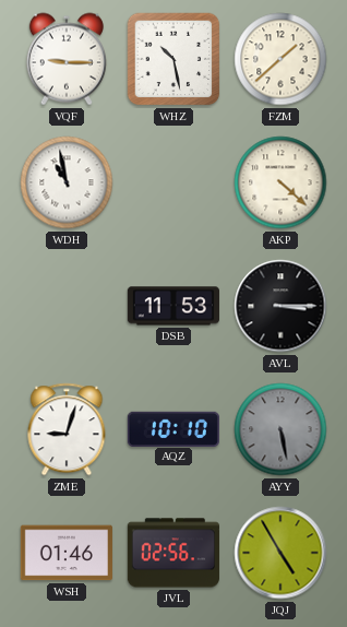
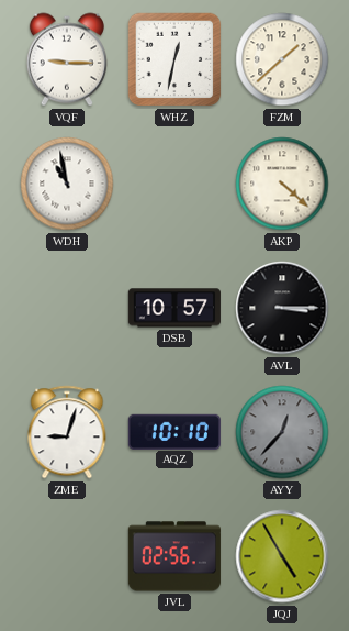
WHZ: 10:28 -> 12:32 (174, 59)
DSB: 11:53 -> 10:57 (174, 308)
AYY: 5:28 -> 12:37 (282, 432)
WSH: 01:46 -> none (67, 553)
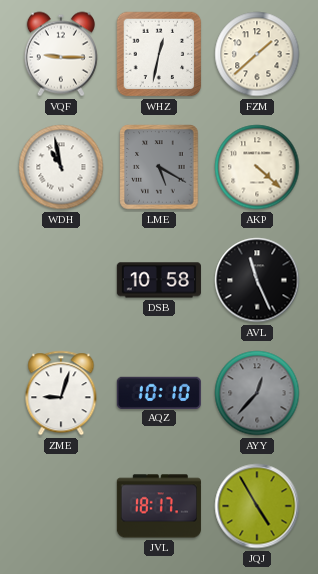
LME: none -> 5:20 (159, 167)
DSB: 10:57 -> 10:58 (159, 280)
AVL: 3:15 -> 11:26 (257, 280)
JVL: 02:56 -> 18:17 (159, 506)
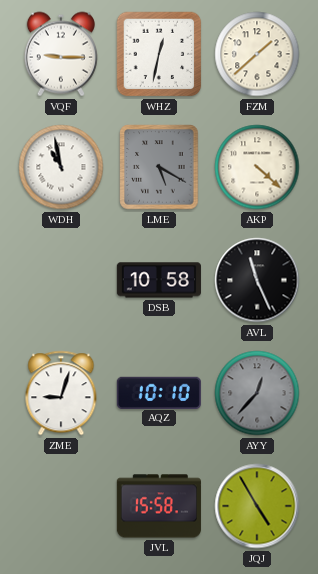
JVL: 18:17 -> 15:58 (159, 506)
